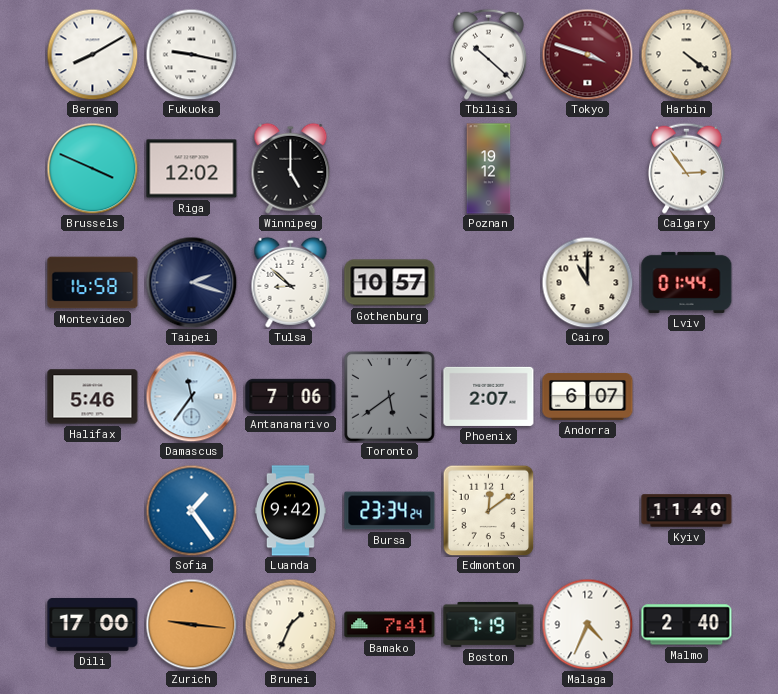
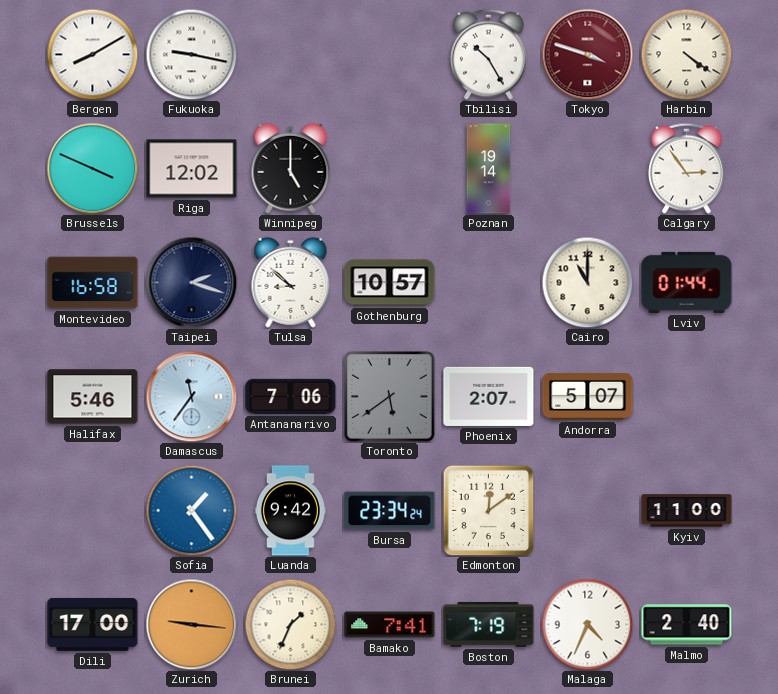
Tbilisi: 10:22 -> 10:25 (488, 54)
Poznan: 19:12 -> 19:14 (489, 169)
Andorra: 6:07 -> 5:07 (588, 396)
Kyiv: 11:40 -> 11:00 (687, 511)
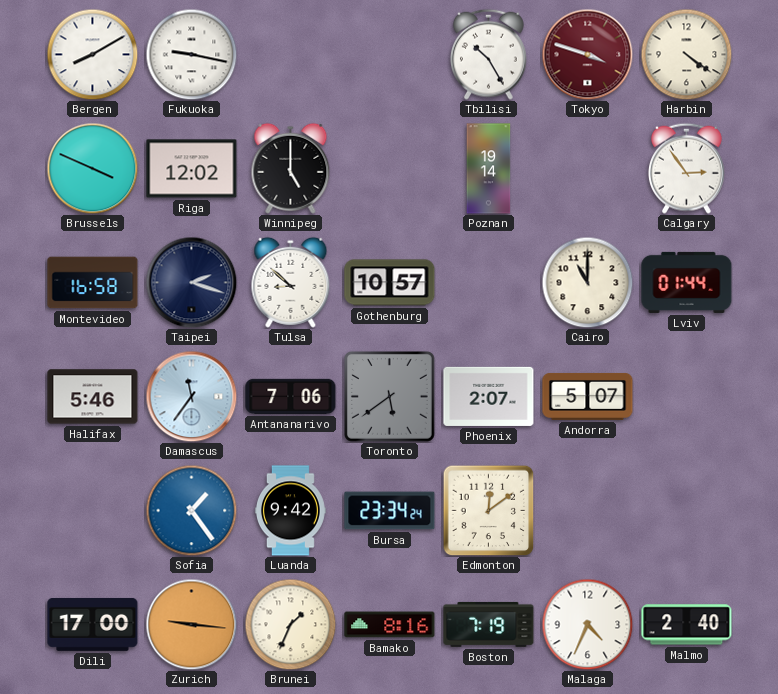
Kyiv: 11:00 -> none (687, 511)
Bamako: 7:41 -> 8:16 (390, 625)
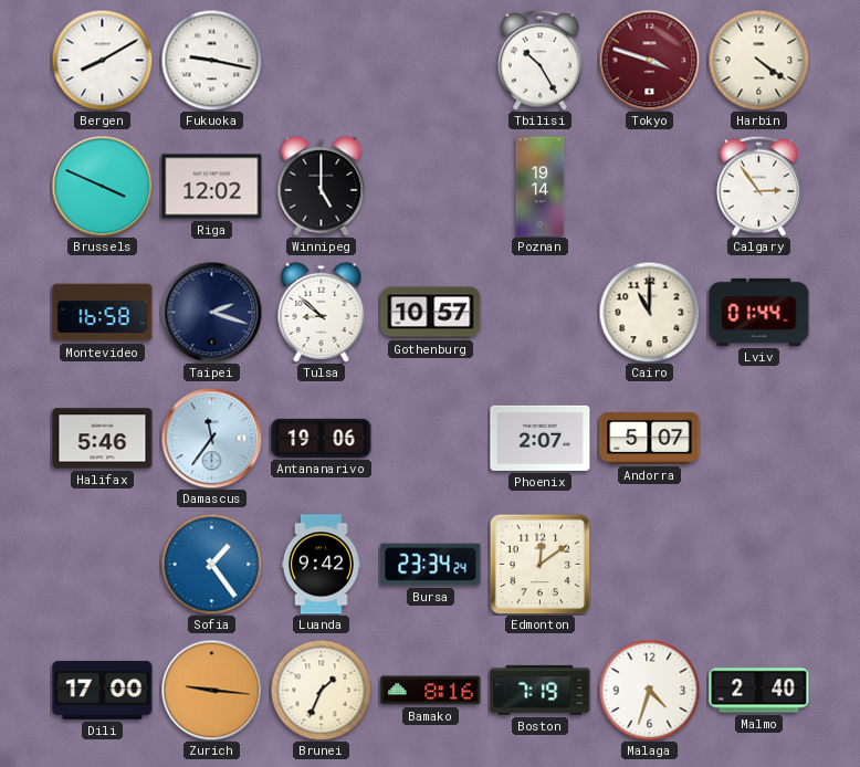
Antananarivo: 7:06 -> 19:06 (322, 438)
Toronto: 5:39 -> none (390, 397)
Malaga: 4:34 -> 4:33 (649, 690)
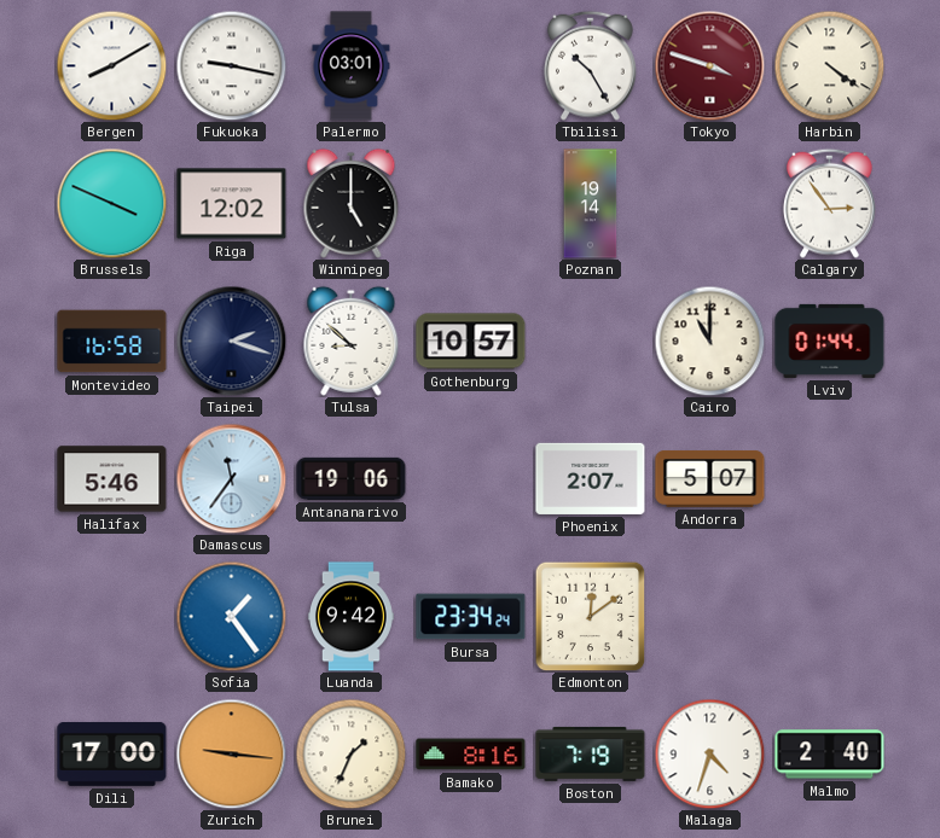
Palermo: none -> 03:01 (352, 66)
